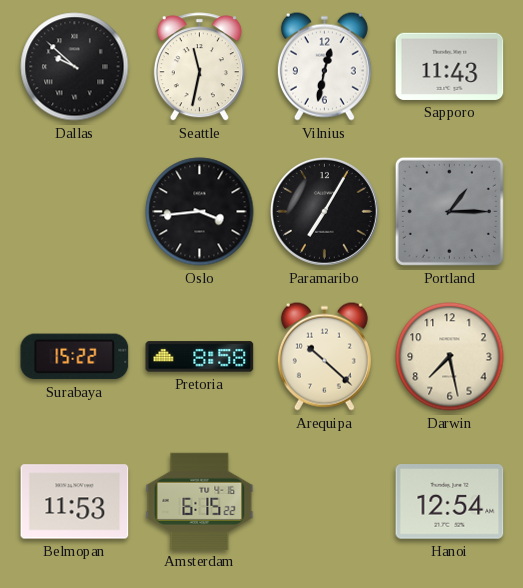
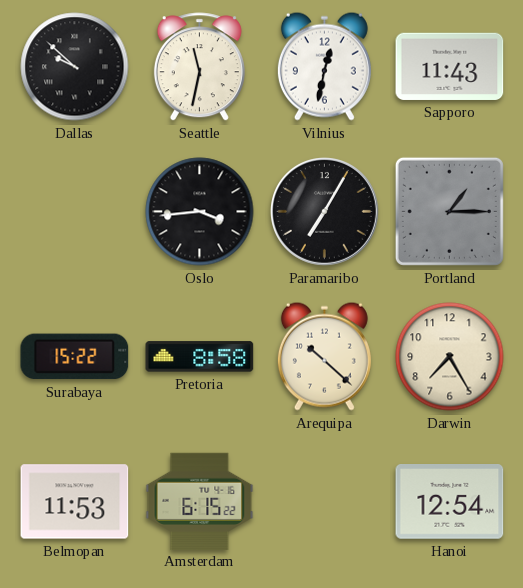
Darwin: 7:28 -> 7:25 (450, 357)
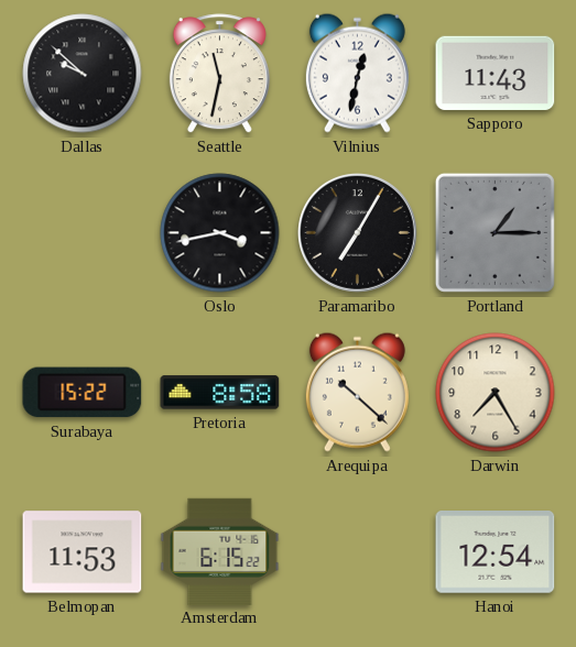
Oslo: 3:44 -> 3:43 (220, 233)
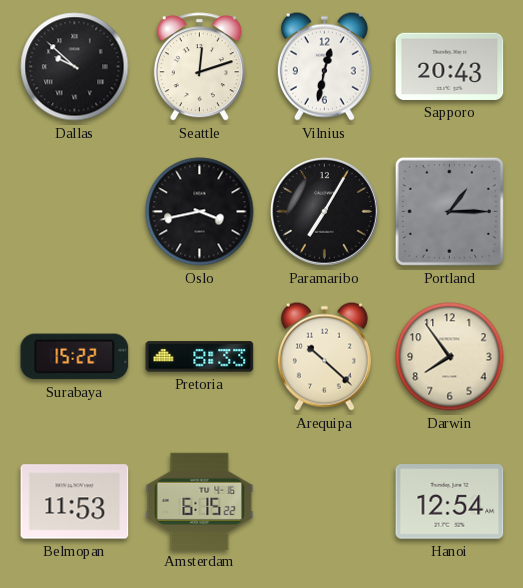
Seattle: 11:32 -> 12:12 (199, 67)
Sapporo: 11:43 -> 20:43 (450, 66)
Pretoria: 8:58 -> 8:33 (200, 357)
Darwin: 7:25 -> 7:54 (450, 357)
